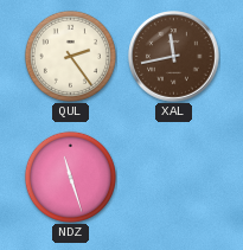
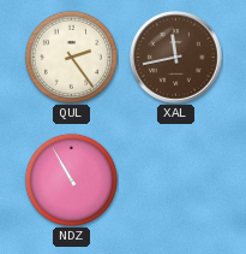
NDZ: 11:27 -> 10:55 (71, 179)
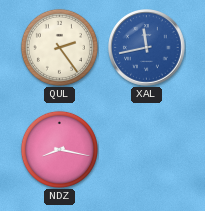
XAL dial: brown -> blue (147, 48)
NDZ: 10:55 -> 8:17 (59, 149)
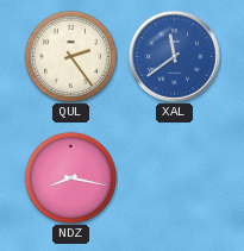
XAL: 11:43 -> 11:39 (175, 57)
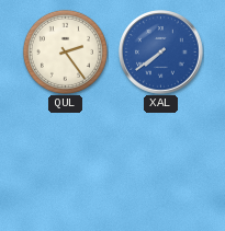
XAL: 11:39 -> 7:39 (161, 53)
NDZ: 8:17 -> none (70, 177)
